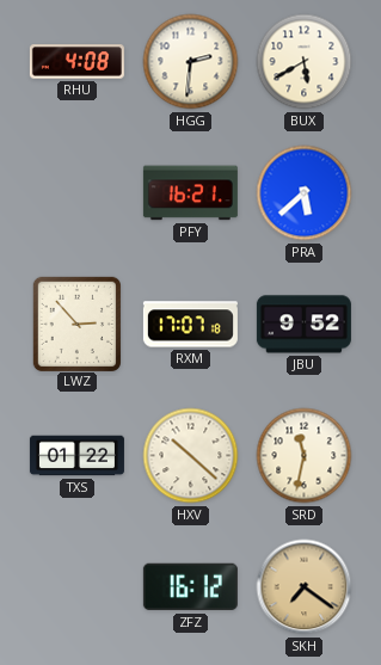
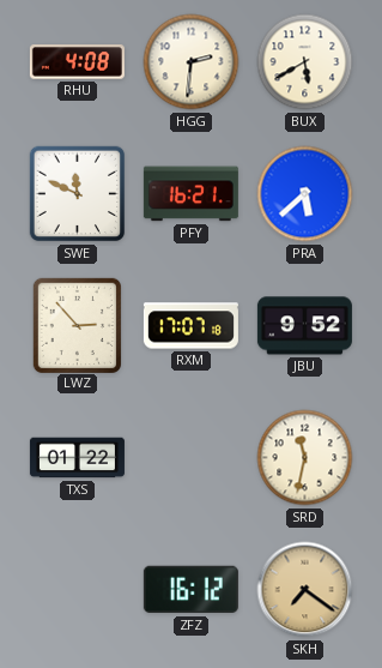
SWE: none -> 11:49 (78, 194)
HXV: 10:22 -> none (191, 456)
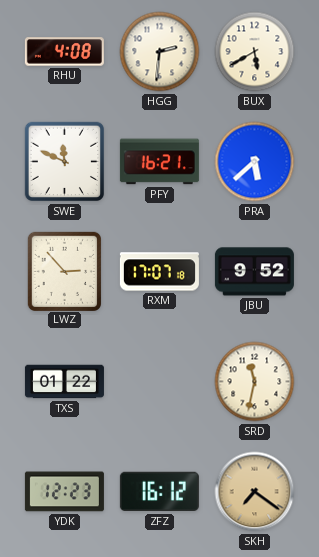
YDK: none -> 12:23 (64, 492)
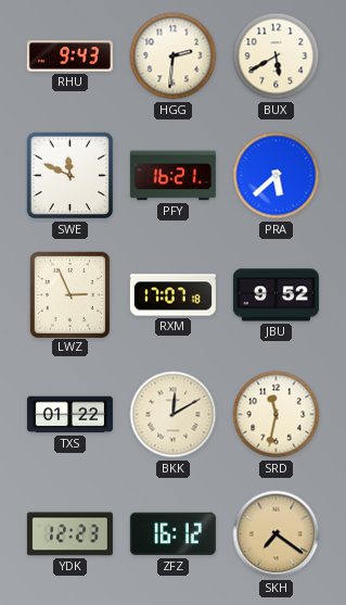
RHU: 4:08 -> 9:43 (69, 56)
LWZ: 2:53 -> 2:56 (69, 294)
BKK: none -> 12:10 (174, 415)
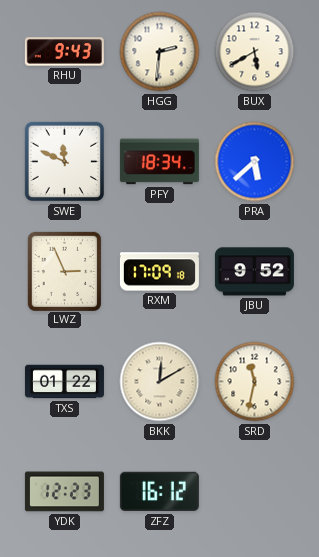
PFY: 16:21 -> 18:34 (159, 162)
RXM: 17:07 -> 17:09 (159, 272)
SKH: 7:21 -> none (277, 534)
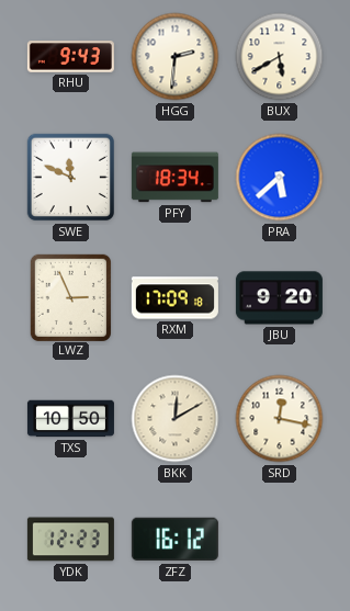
JBU: 9:52 -> 9:20 (279, 298)
TXS: 01:22 -> 10:50 (70, 419)
SRD: 11:32 -> 12:17 (280, 419)
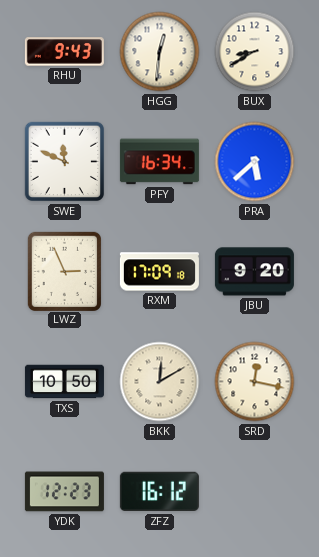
HGG: 2:31 -> 12:31 (160, 52)
BUX: 5:40 -> 8:40 (255, 52)
PFY: 18:34 -> 16:34 (159, 162)
